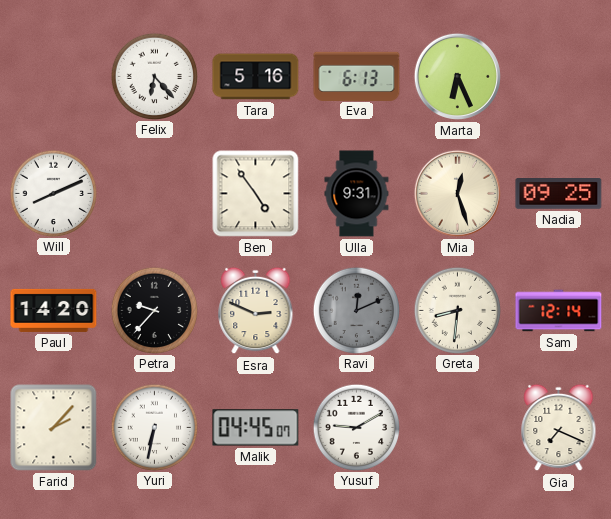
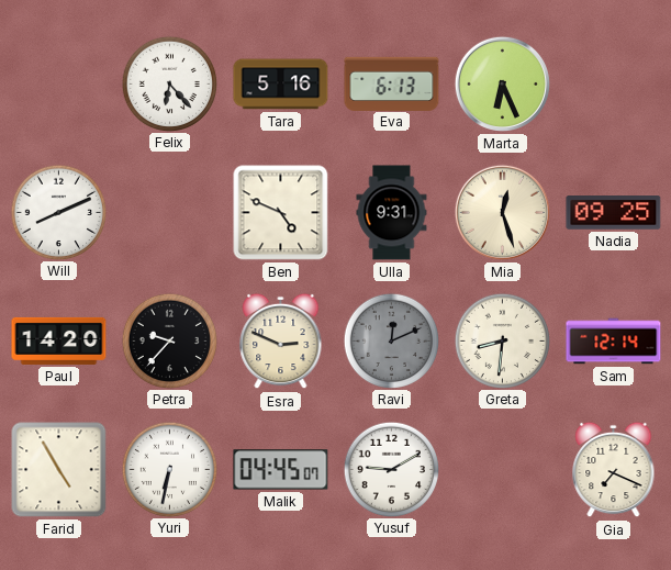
Ben: 4:54 -> 4:49 (281, 213)
Farid: 2:07 -> 4:55 (59, 470)
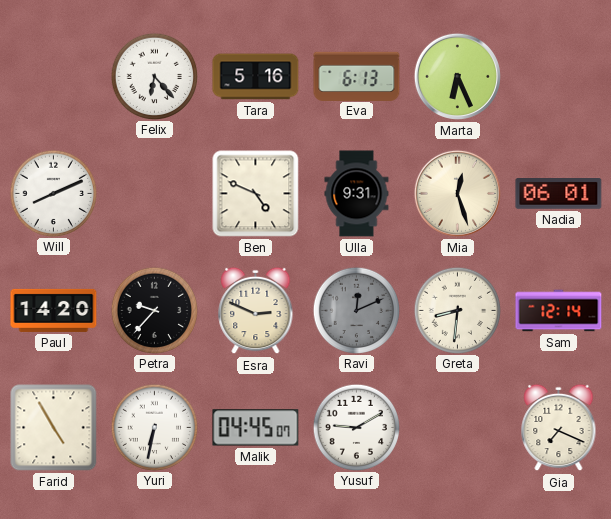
Nadia: 09:25 -> 06:01 (559, 194)
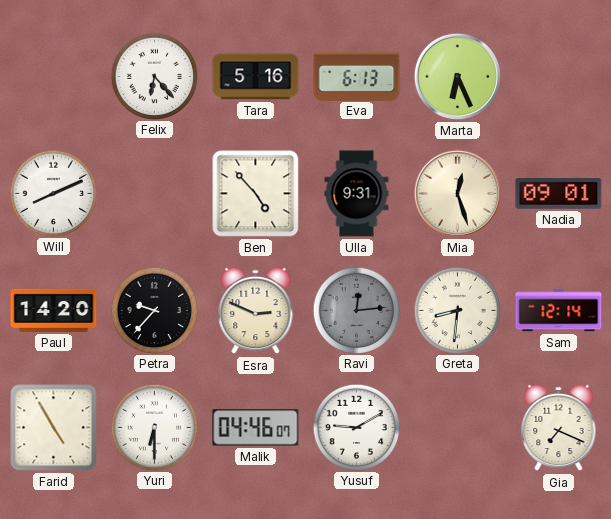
Ben: 4:49 -> 4:53 (256, 194)
Nadia: 06:01 -> 09:01 (559, 194)
Ravi: 12:11 -> 12:14 (356, 310)
Yuri: 6:32 -> 6:30 (154, 427)
Malik: 04:45 -> 04:46 (256, 428)
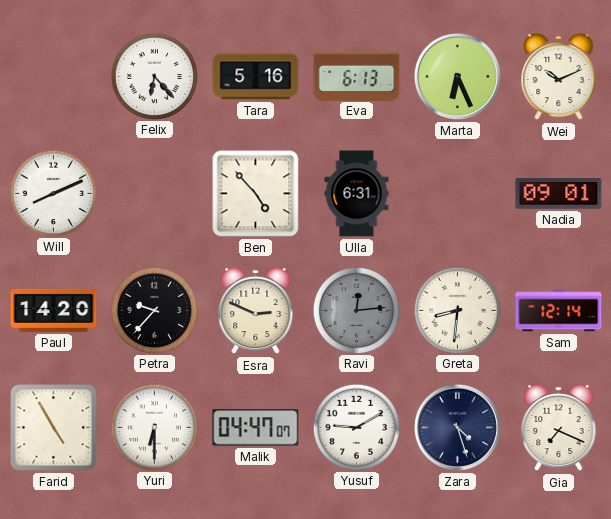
Wei: none -> 10:11 (559, 77)
Ulla: 9:31 -> 6:31 (357, 194)
Mia: 12:27 -> none (457, 193)
Malik: 04:46 -> 04:47 (256, 428)
Zara: none -> 4:27 (457, 427)
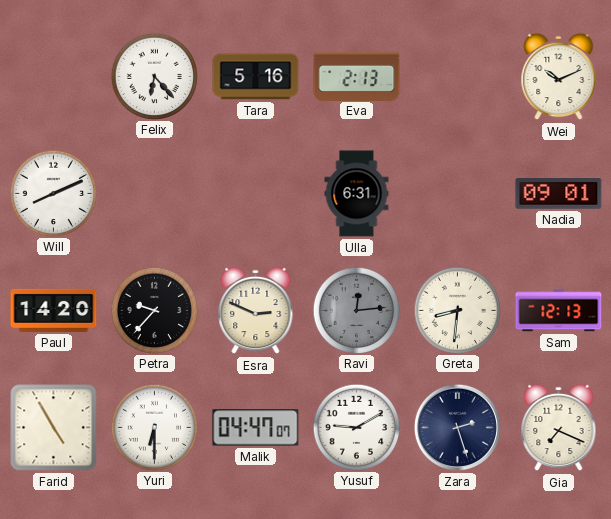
Eva: 6:13 -> 2:13 (357, 76)
Marta: 6:26 -> none (457, 76)
Ben: 4:53 -> none (256, 194)
Sam: 12:14 -> 12:13 (559, 311)
Zara: 4:27 -> 2:27 (457, 427)
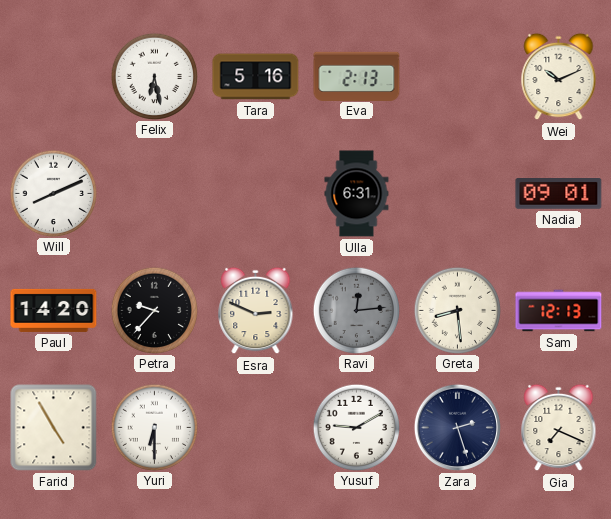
Felix: 6:23 -> 6:28 (154, 76)
Greta: 8:31 -> 8:29 (457, 310)
Malik: 04:47 -> none (256, 428)
